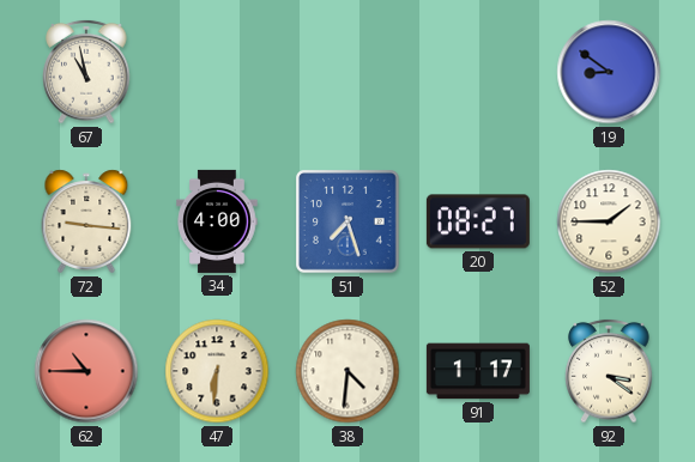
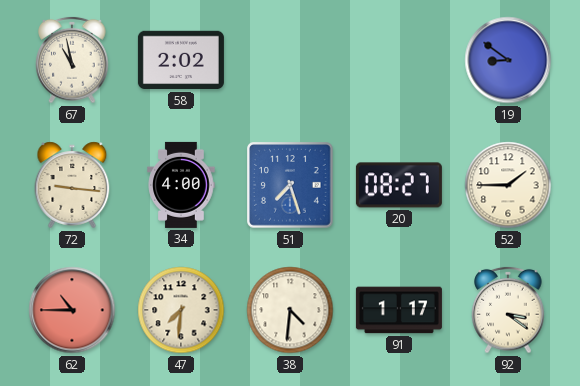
58: none -> 2:02 (181, 60)
47: 6:31 -> 7:31 (181, 310)
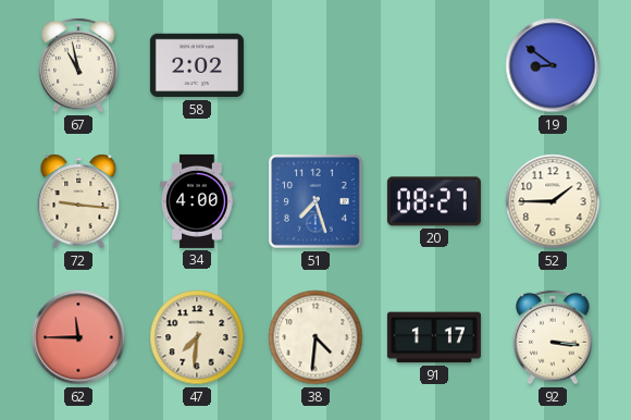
62: 10:45 -> 11:45 (78, 337)
92: 3:21 -> 3:16 (553, 337)
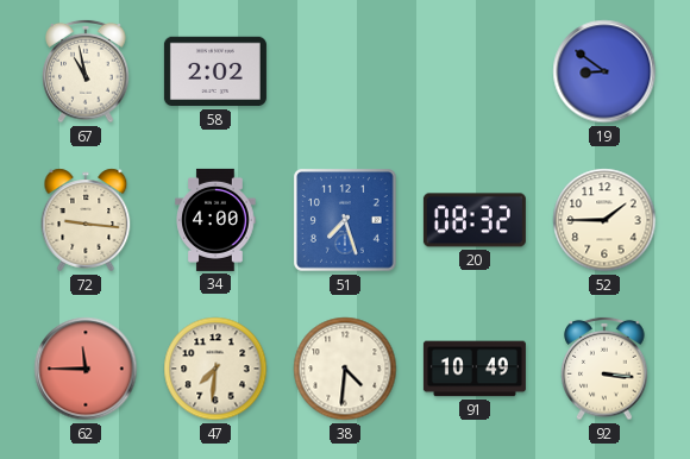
20: 08:27 -> 08:32 (475, 220)
91: 1:17 -> 10:49 (475, 369)
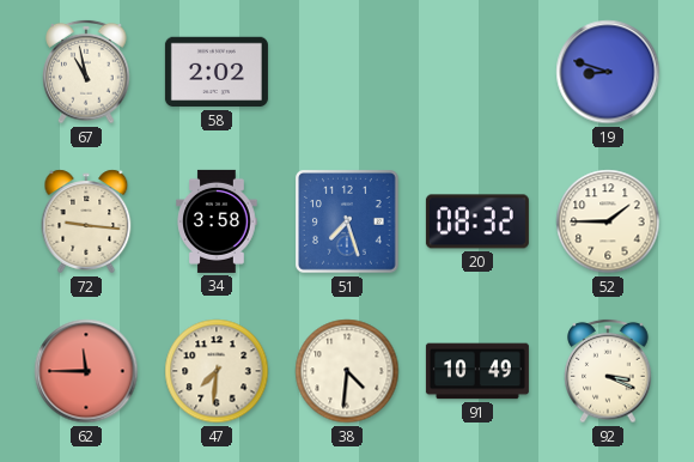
19: 8:51 -> 8:48 (608, 72)
34: 4:00 -> 3:58 (217, 221)
92: 3:16 -> 3:19 (608, 371)
